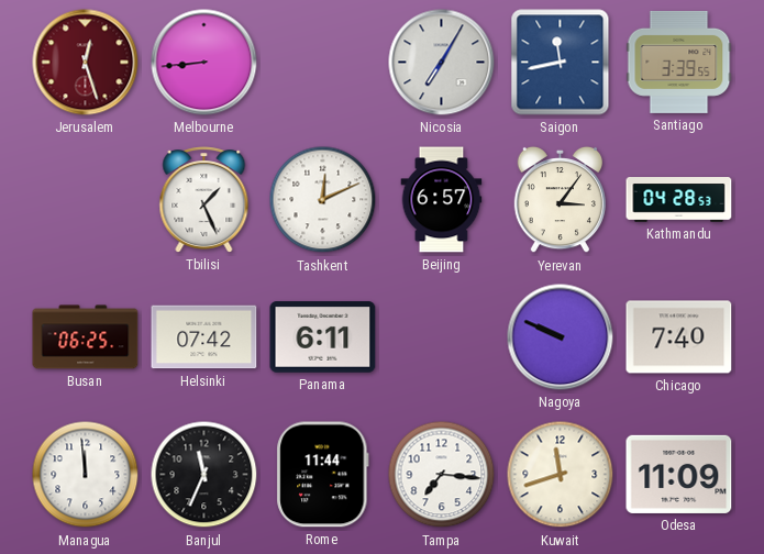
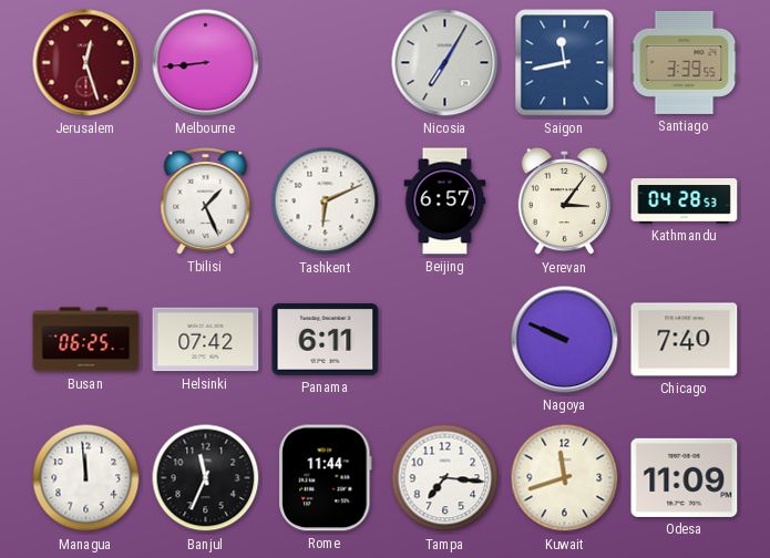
Tashkent: 12:11 -> 6:11 (326, 201)
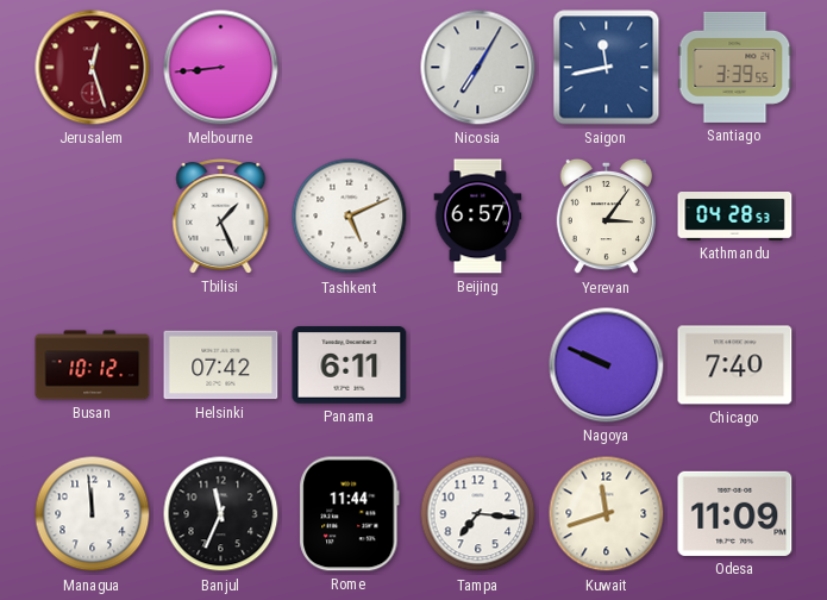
Tashkent: 6:11 -> 5:11 (350, 217)
Busan: 06:25 -> 10:12 (93, 365)
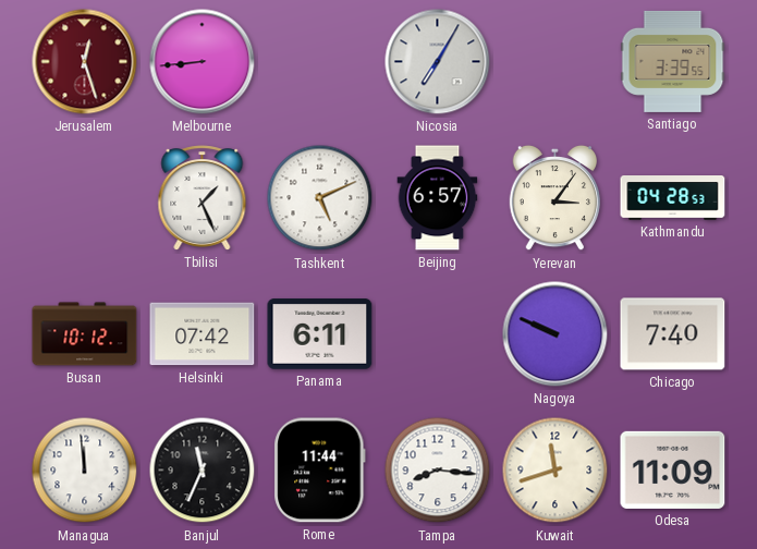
Saigon: 11:43 -> none (607, 68)
Tampa: 7:16 -> 8:16 (438, 471)
